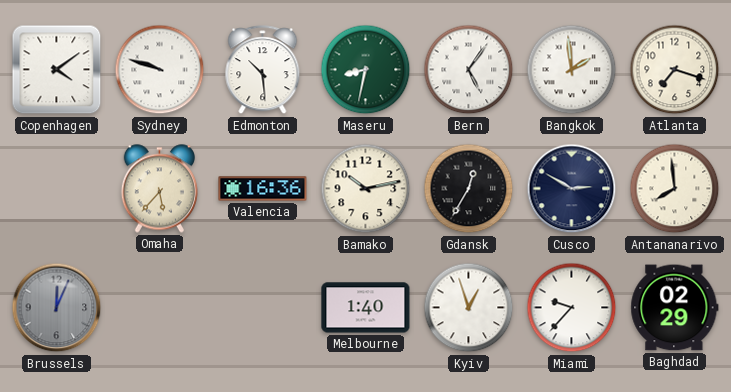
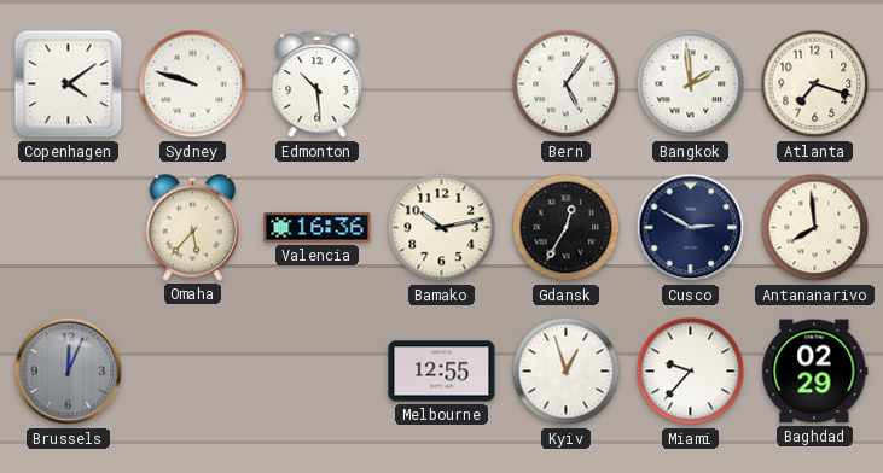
Maseru: 8:32 -> none (366, 70)
Melbourne: 1:40 -> 12:55 (442, 372)
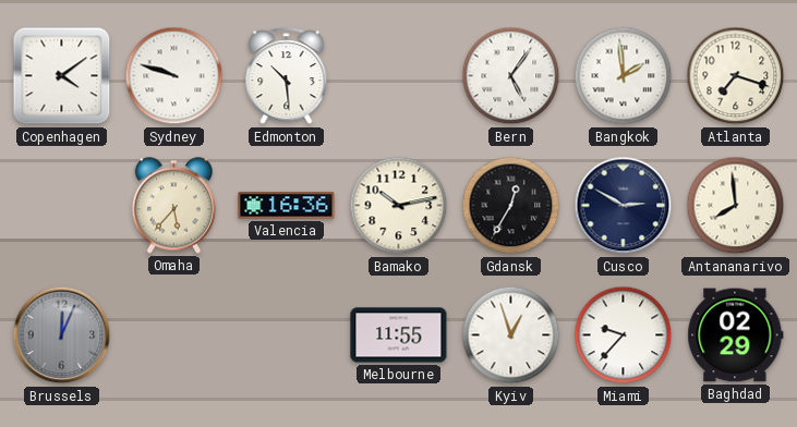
Melbourne: 12:55 -> 11:55 (399, 335)
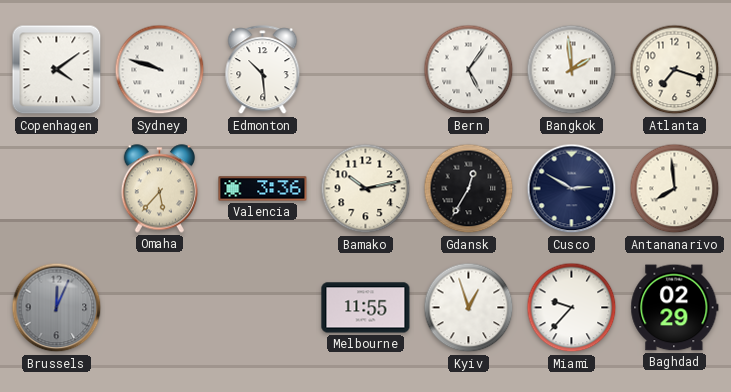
Valencia: 16:36 -> 3:36 (263, 189)
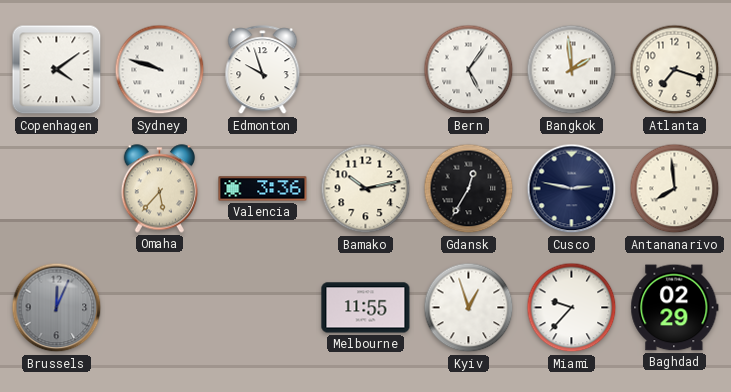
Edmonton: 10:29 -> 9:57 (263, 70)
Cusco: 2:50 -> 2:47 (572, 189)
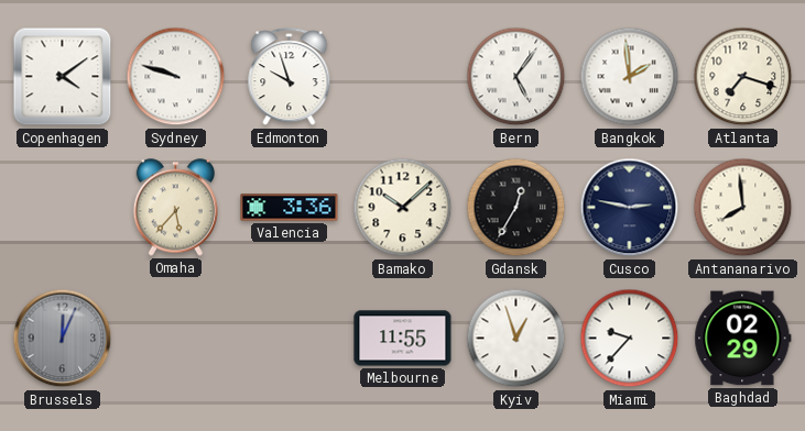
Bamako: 10:13 -> 10:08 (403, 208)
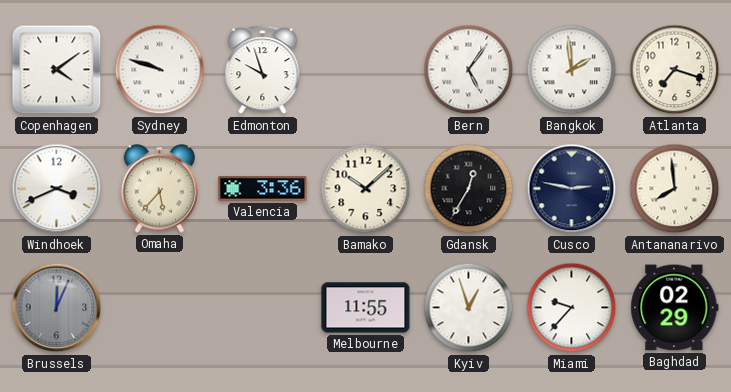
Windhoek: none -> 3:41 (57, 189)
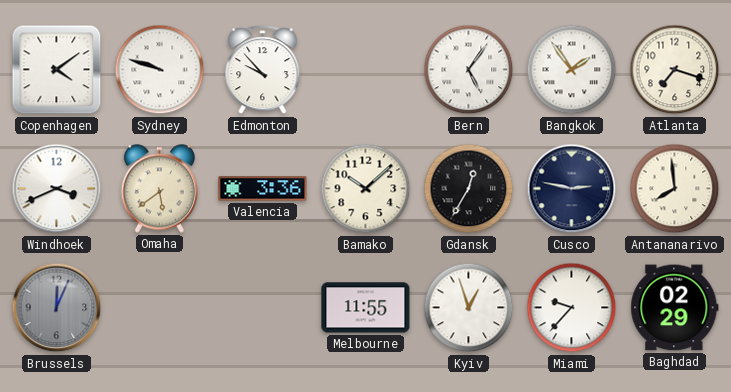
Edmonton: 9:57 -> 9:53 (263, 70)
Bangkok: 1:59 -> 1:54 (572, 70)
Omaha: 5:37 -> 5:39 (159, 189)
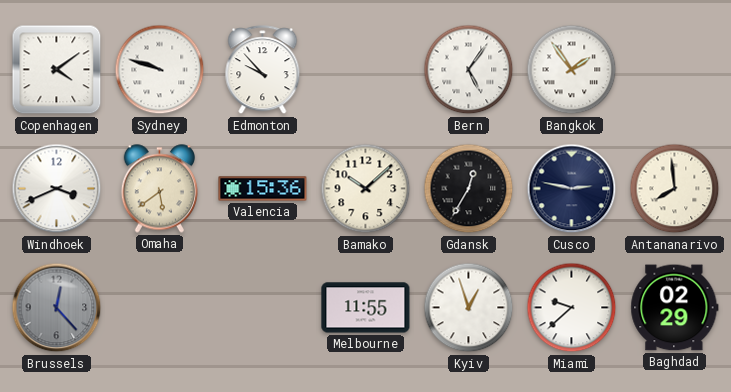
Atlanta: 7:18 -> none (675, 70)
Valencia: 3:36 -> 15:36 (263, 189)
Brussels: 12:04 -> 12:23 (57, 308)
Miami: 9:37 -> 9:38 (572, 308)
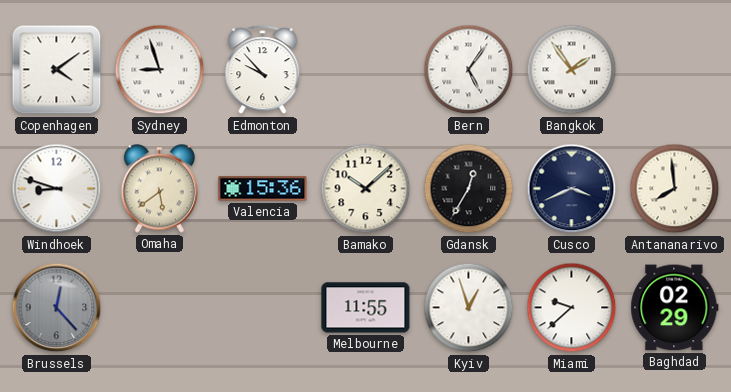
Sydney: 9:48 -> 8:57 (160, 70)
Windhoek: 3:41 -> 8:48 (57, 189)
Cusco: 2:47 -> 3:41 (572, 189)
